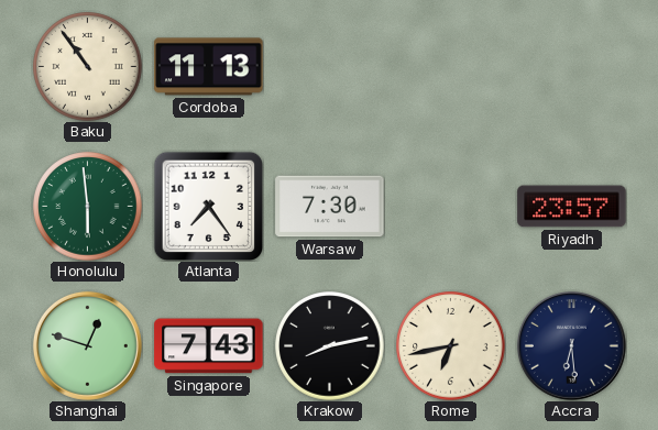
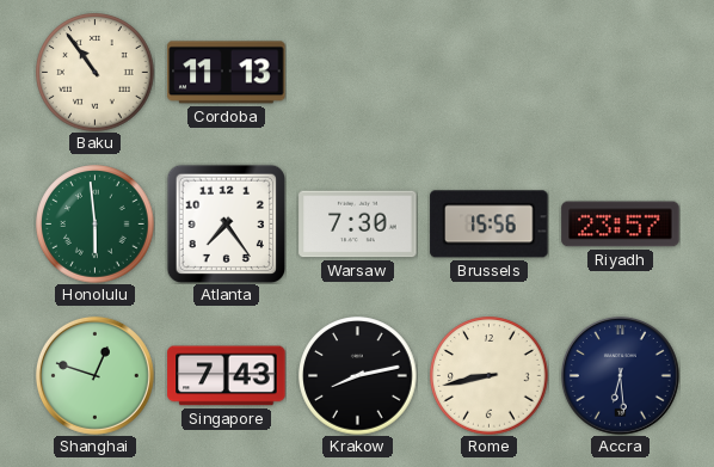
Brussels: none -> 15:56 (490, 225)
Rome: 6:43 -> 8:43 (490, 376)
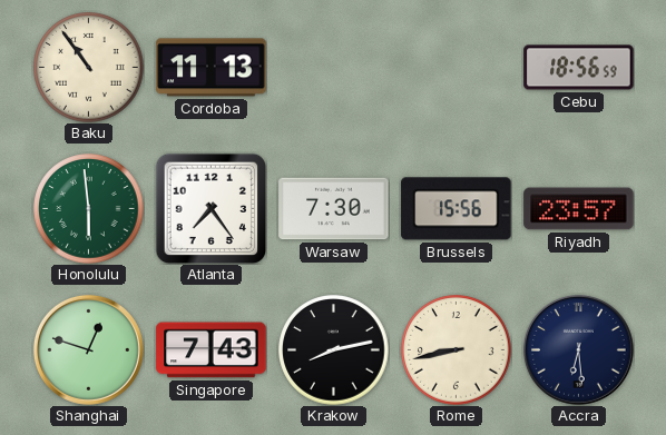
Cebu: none -> 18:56 (579, 68)
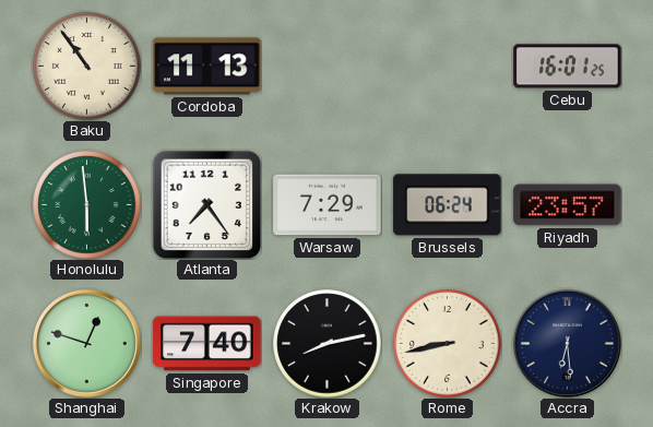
Cebu: 18:56 -> 16:01 (568, 67)
Warsaw: 7:30 -> 7:29 (328, 205)
Brussels: 15:56 -> 06:24 (448, 205)
Singapore: 7:43 -> 7:40 (207, 344)
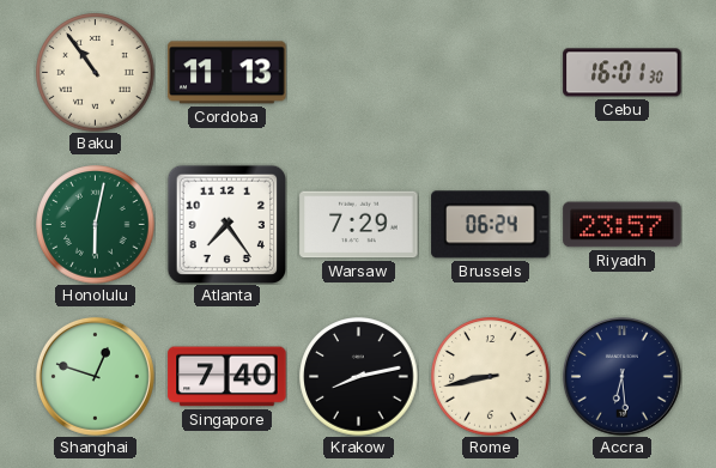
Cebu: 16:01:25 -> 16:01:30 (623, 73)
Honolulu: 5:59 -> 6:02 (96, 225)
